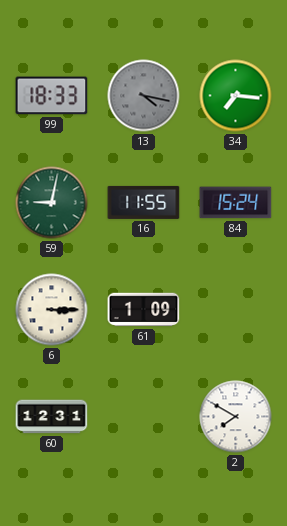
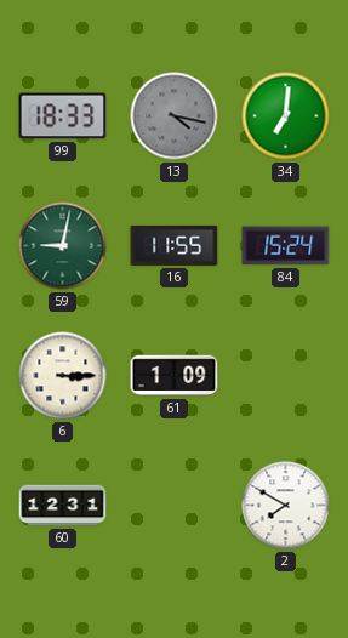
34: 7:16 -> 7:01 (286, 116)
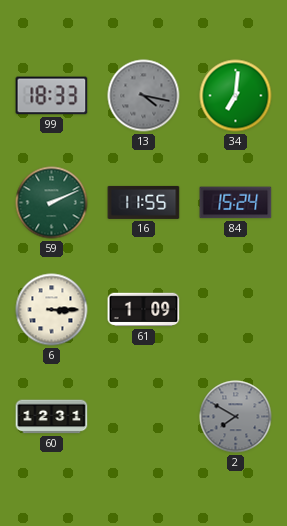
59: 9:02 -> 2:11 (52, 203)
2 dial: white -> grey (236, 417)
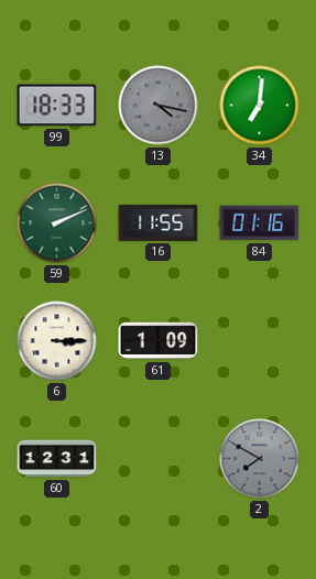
84: 15:24 -> 01:16 (260, 223)
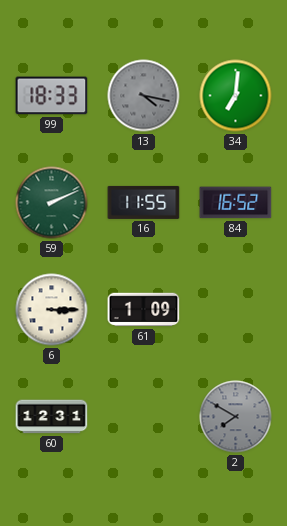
84: 01:16 -> 16:52 (236, 203)
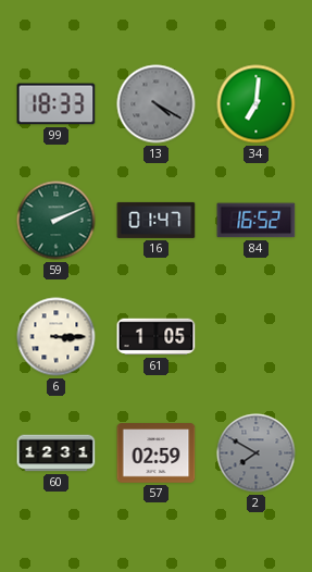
13: 4:17 -> 4:20 (157, 104)
16: 11:55 -> 01:47 (157, 220)
61: 1:09 -> 1:05 (157, 337)
57: none -> 02:59 (157, 453)
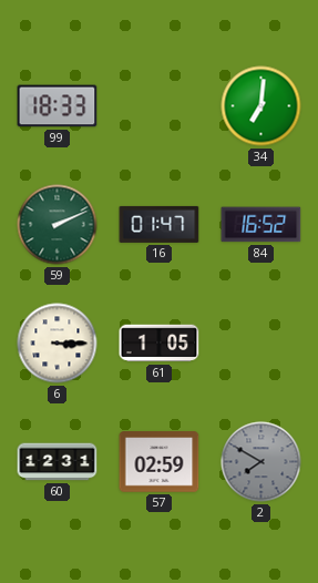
13: 4:20 -> none (157, 104)
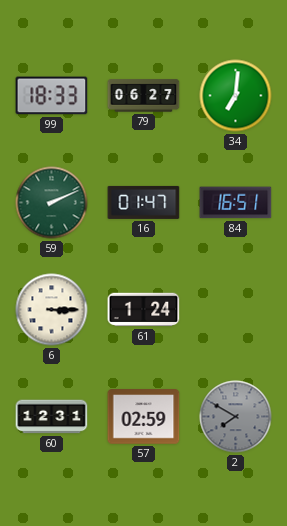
79: none -> 06:27 (144, 96)
84: 16:52 -> 16:51 (236, 203)
61: 1:05 -> 1:24 (144, 310)
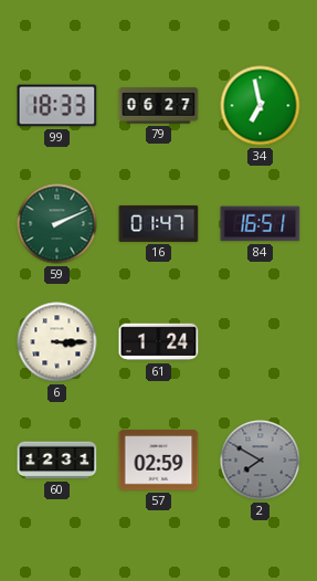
34: 7:01 -> 6:58 (261, 106)
